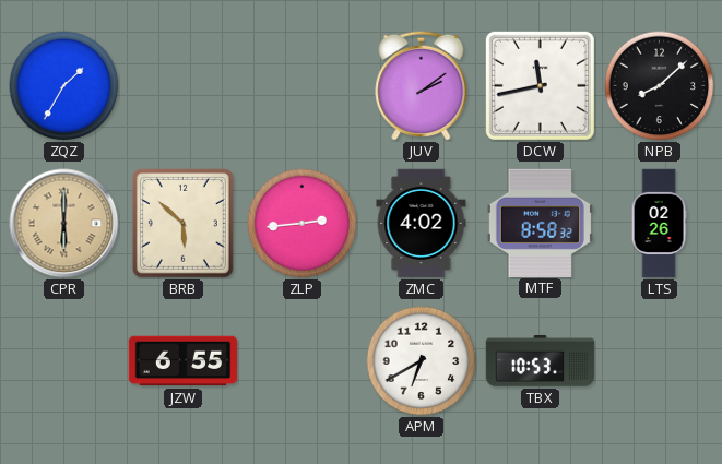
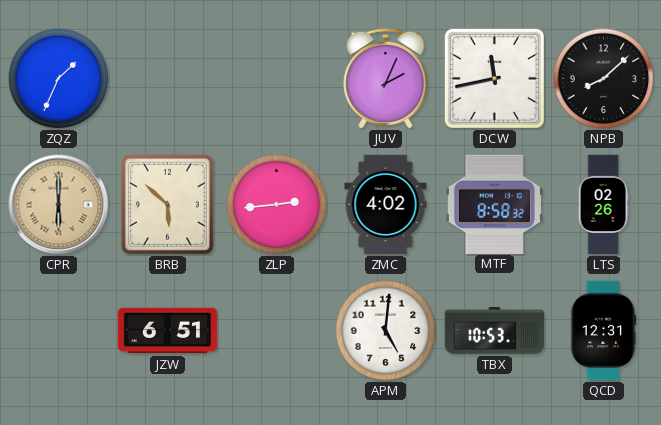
ZQZ: 1:35 -> 1:34 (59, 79)
JUV: 2:09 -> 2:04 (386, 78)
JZW: 6:55 -> 6:51 (168, 331)
APM: 6:40 -> 5:01 (386, 331)
QCD: none -> 12:31 (603, 331)
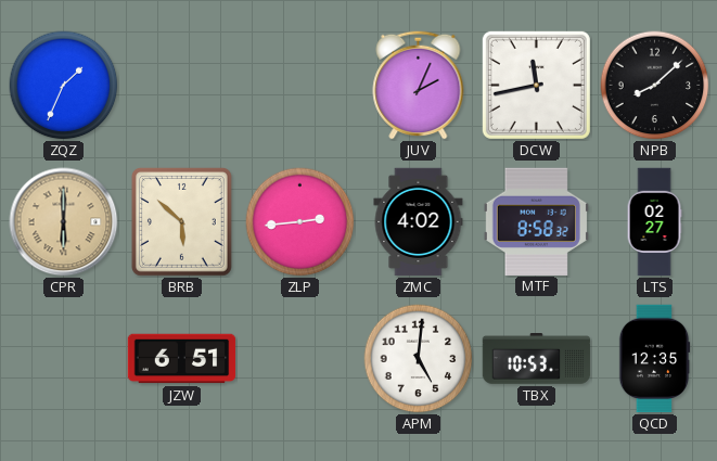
LTS: 02:26 -> 02:27 (654, 222)
QCD: 12:31 -> 12:35 (654, 359)
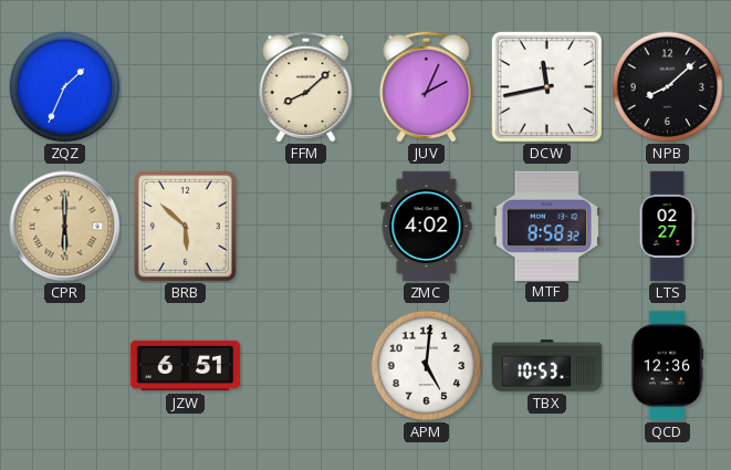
FFM: none -> 8:08 (306, 86)
ZLP: 2:44 -> none (300, 222)
QCD: 12:35 -> 12:36 (667, 366)
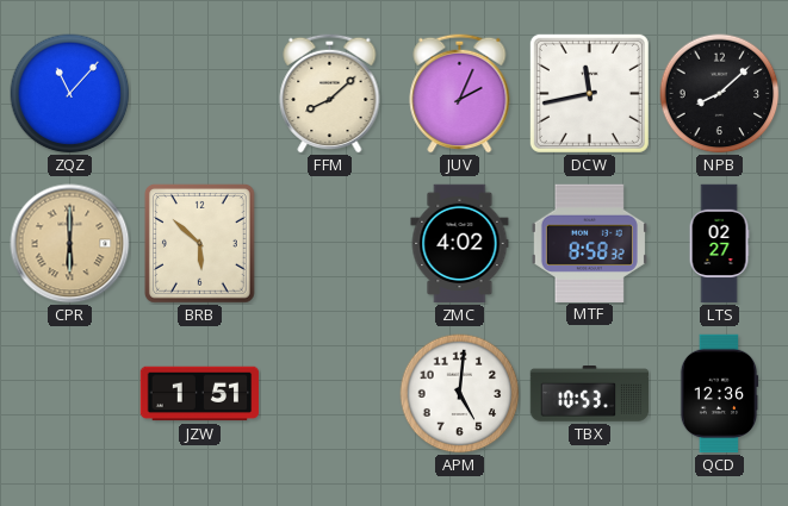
ZQZ: 1:34 -> 11:07 (70, 94)
JZW: 6:51 -> 1:51 (200, 394)
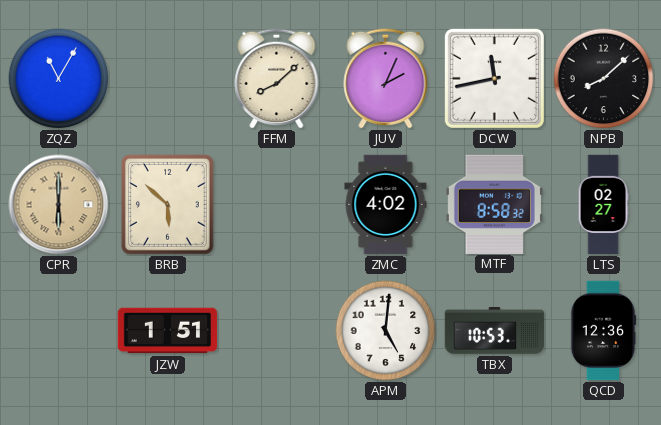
ZQZ: 11:07 -> 11:05 (59, 79)
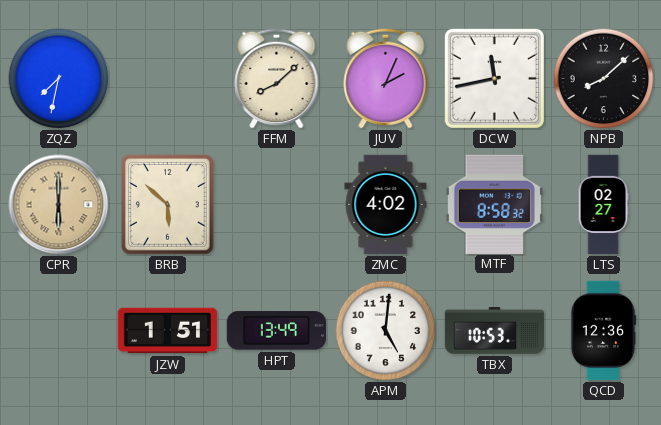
ZQZ: 11:05 -> 7:32 (59, 79)
HPT: none -> 13:49 (276, 331)
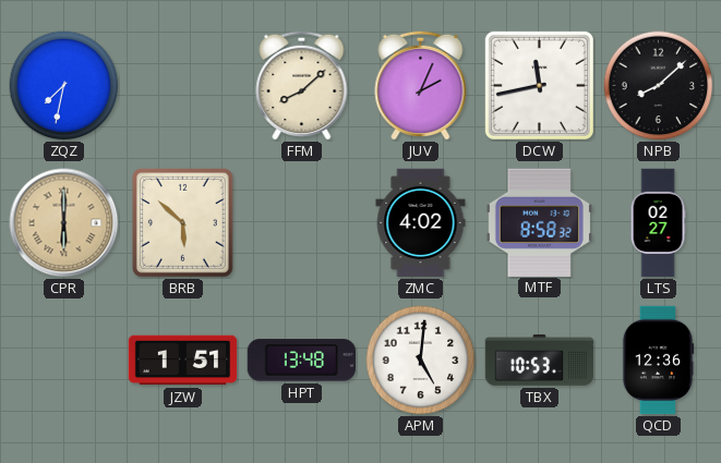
HPT: 13:49 -> 13:48 (301, 361)
